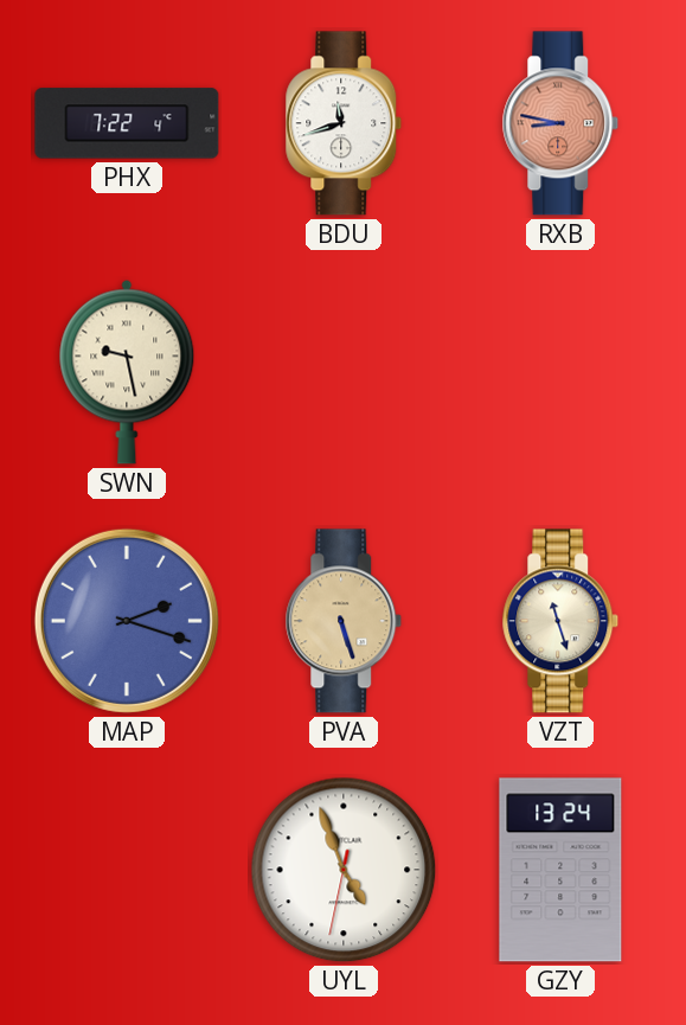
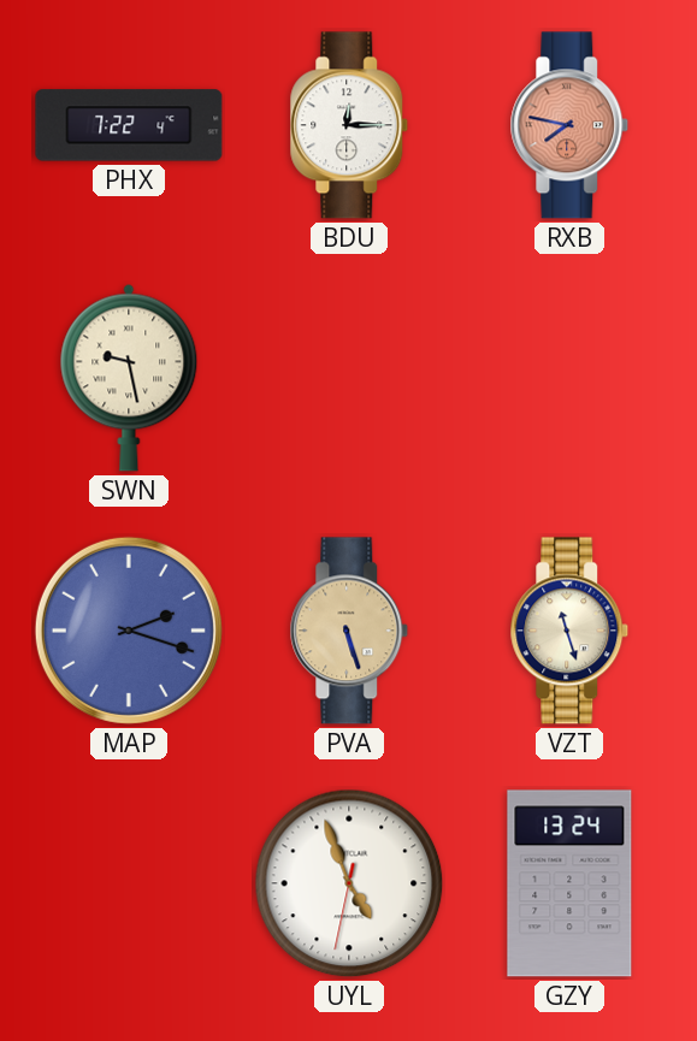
BDU: 11:42 -> 12:15 (349, 125)
RXB: 8:47 -> 7:47 (569, 125)
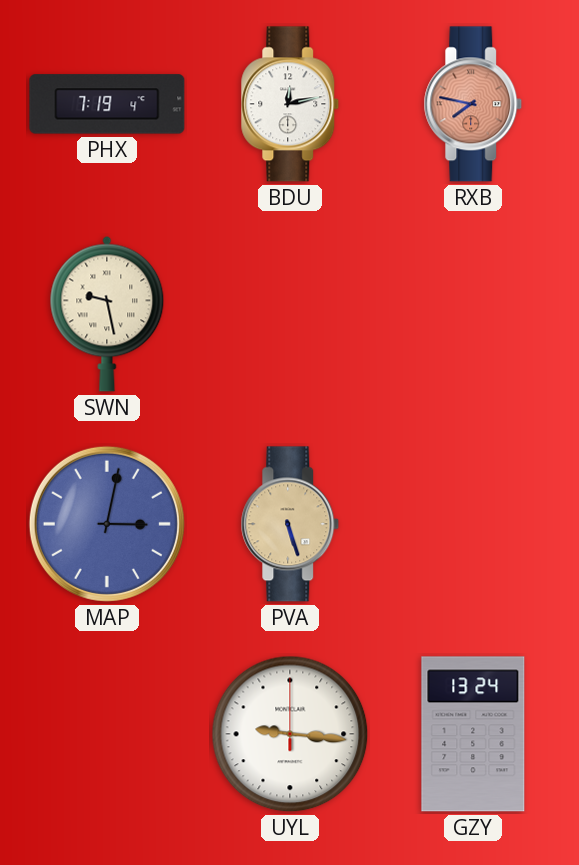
PHX: 7:22 -> 7:19 (107, 104)
BDU: 12:15 -> 12:13 (290, 104)
MAP: 2:18 -> 3:02 (107, 524)
VZT: 11:27 -> none (569, 631)
UYL: 4:56 -> 9:16 (290, 734)
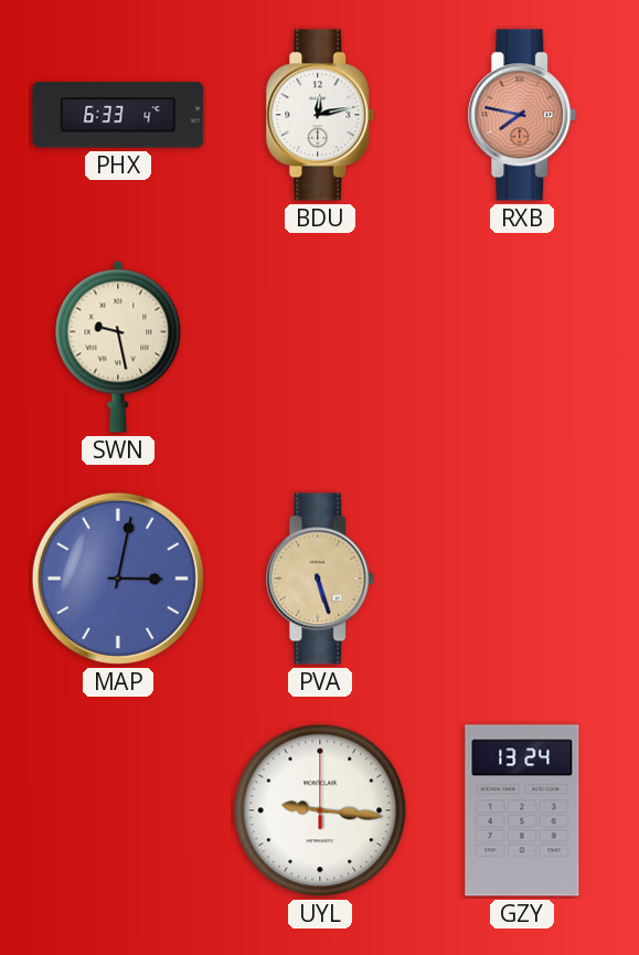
PHX: 7:19 -> 6:33 (118, 115)
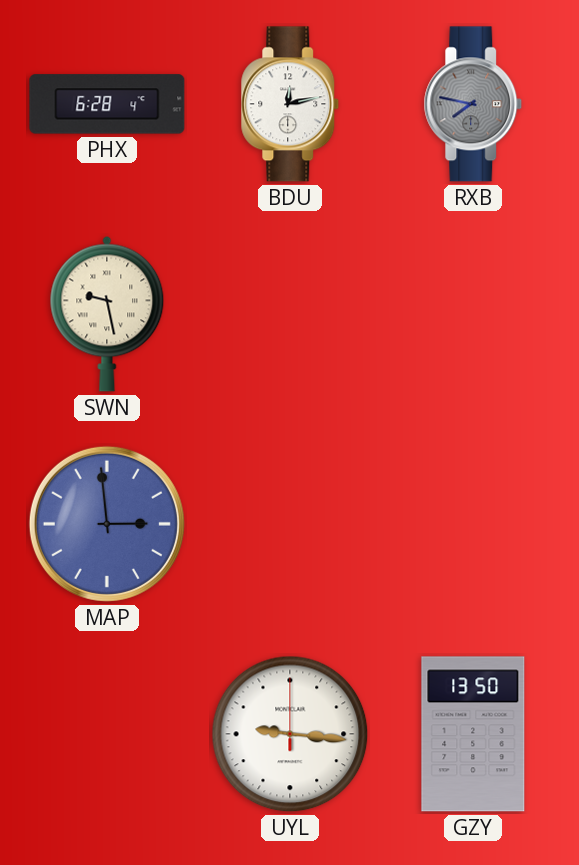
PHX: 6:33 -> 6:28 (107, 104)
RXB dial: salmon -> grey (473, 104)
MAP: 3:02 -> 2:59 (107, 524)
PVA: 5:27 -> none (320, 579)
GZY: 13:24 -> 13:50 (473, 734)
